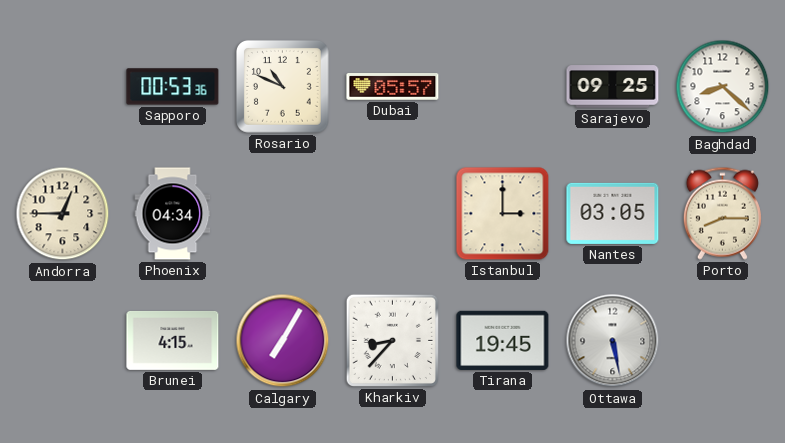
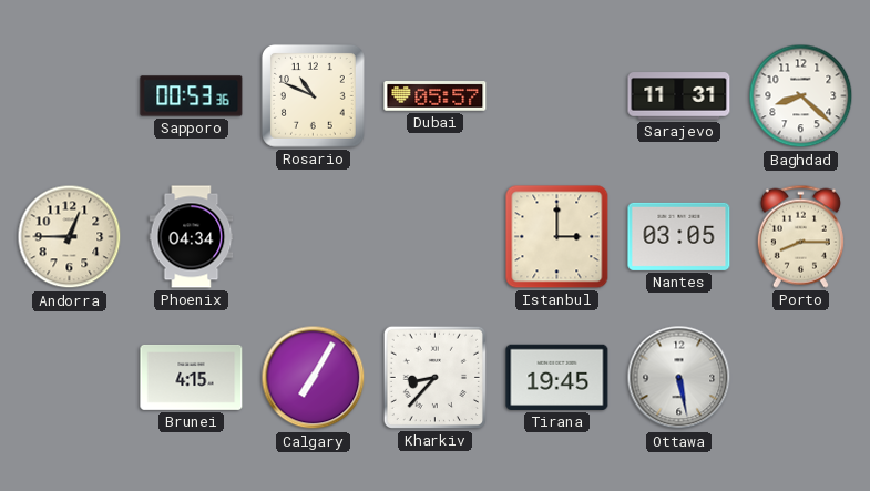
Sarajevo: 09:25 -> 11:31 (679, 96)
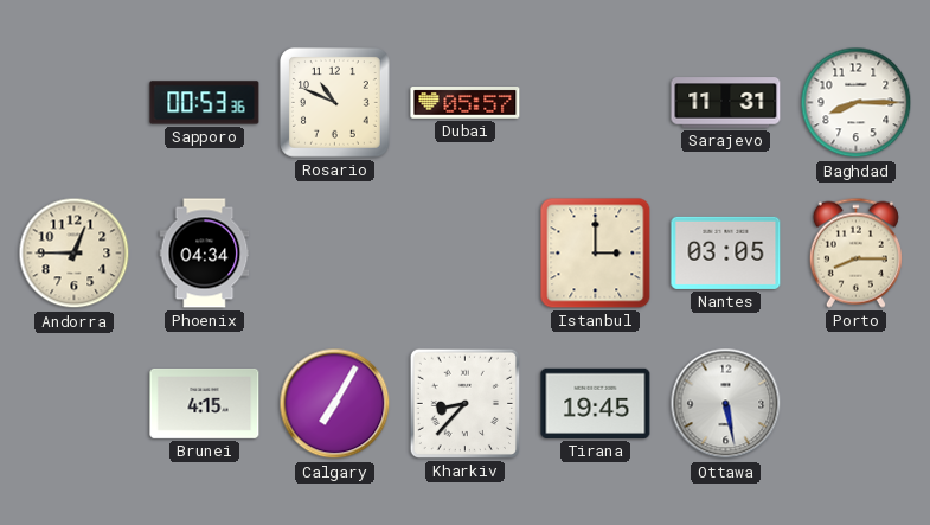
Baghdad: 8:22 -> 8:15 (857, 103)
